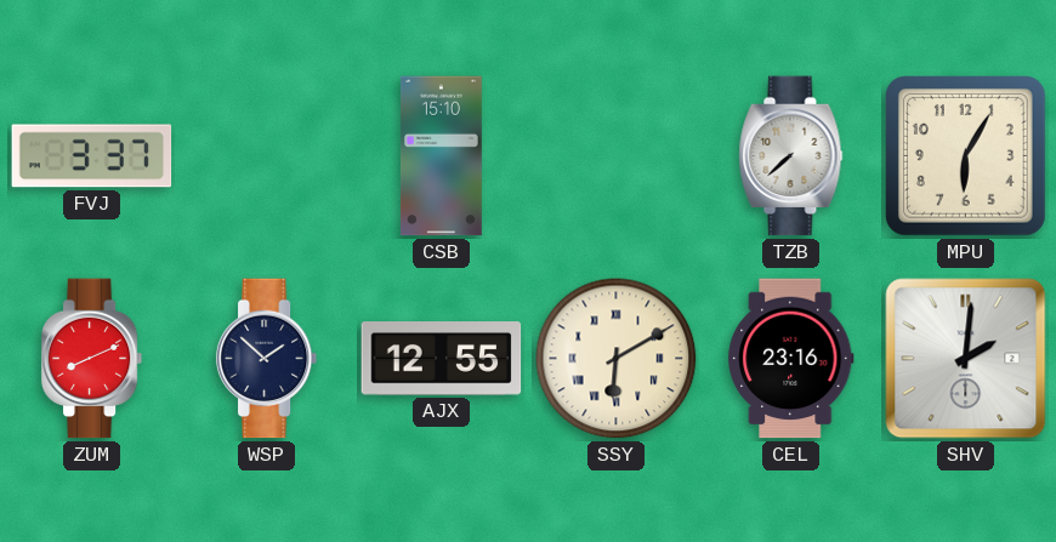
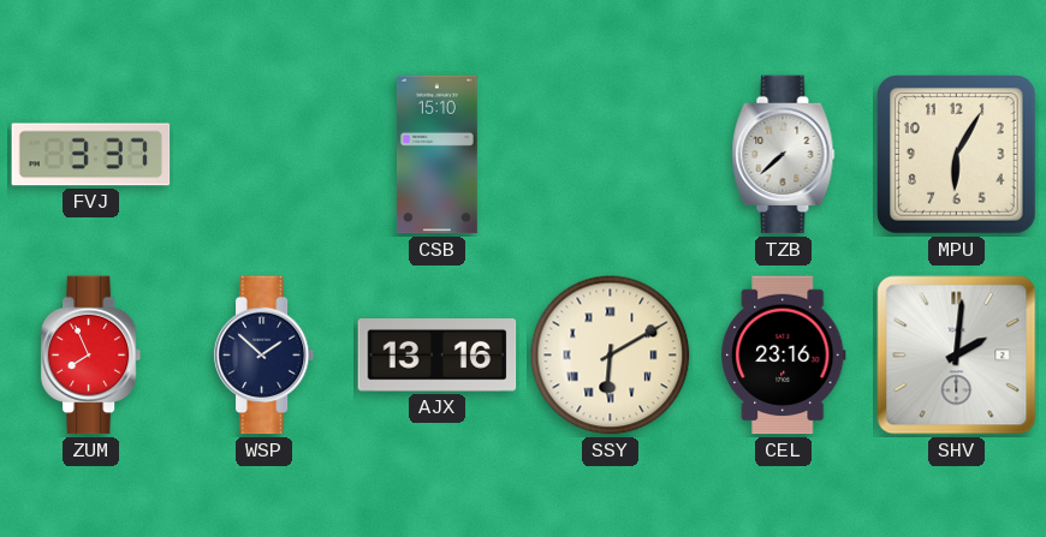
ZUM: 8:11 -> 7:56 (91, 356)
AJX: 12:55 -> 13:16 (438, 356)
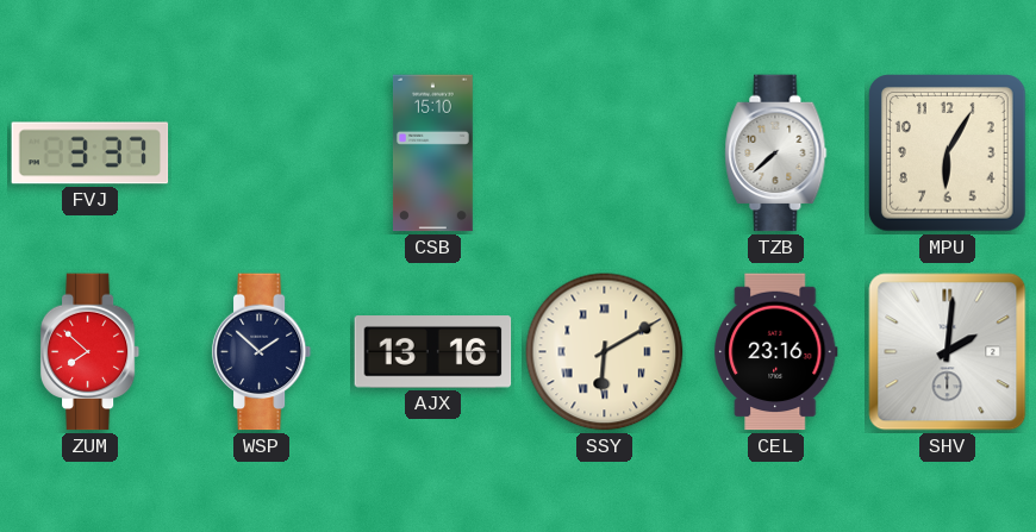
ZUM: 7:56 -> 7:52 (91, 352)
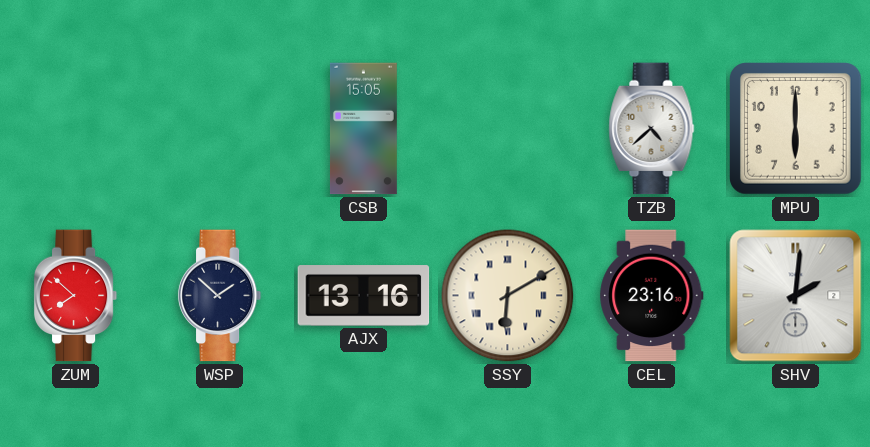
FVJ: 3:37 -> none (91, 154)
CSB: 15:10 -> 15:05 (363, 129)
TZB: 7:38 -> 4:38 (652, 129)
MPU: 6:05 -> 6:00 (796, 129)
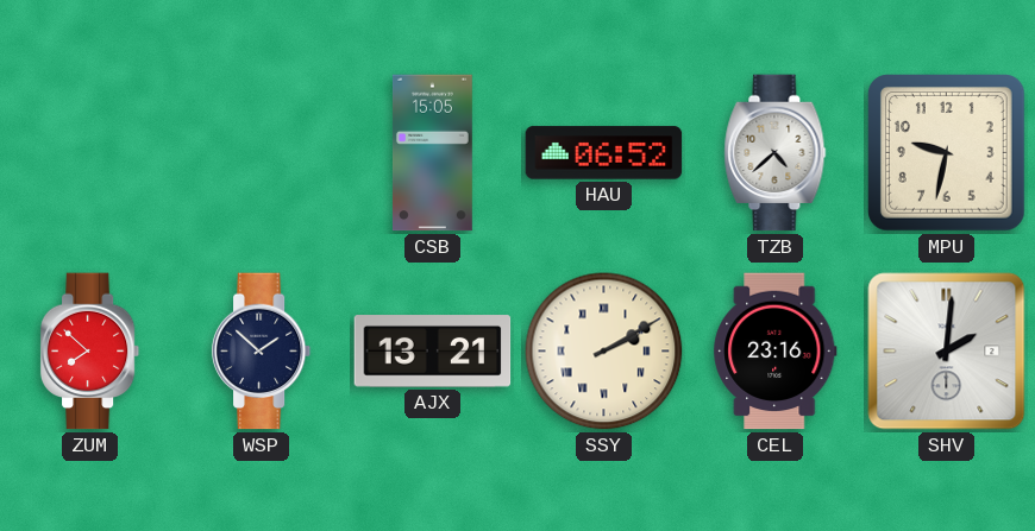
HAU: none -> 06:52 (604, 153)
MPU: 6:00 -> 9:32 (947, 153)
AJX: 13:16 -> 13:21 (433, 352)
SSY: 6:10 -> 2:10 (604, 352)
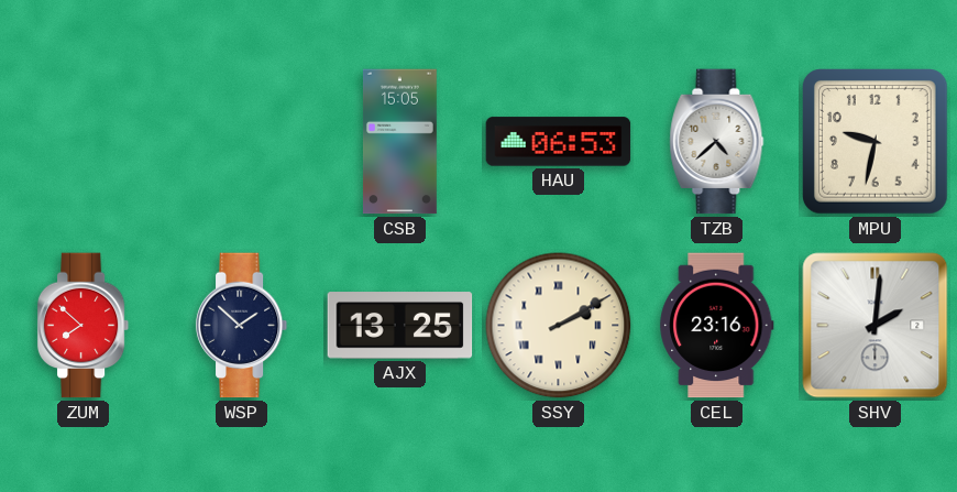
HAU: 06:52 -> 06:53 (559, 142)
AJX: 13:21 -> 13:25 (400, 326)
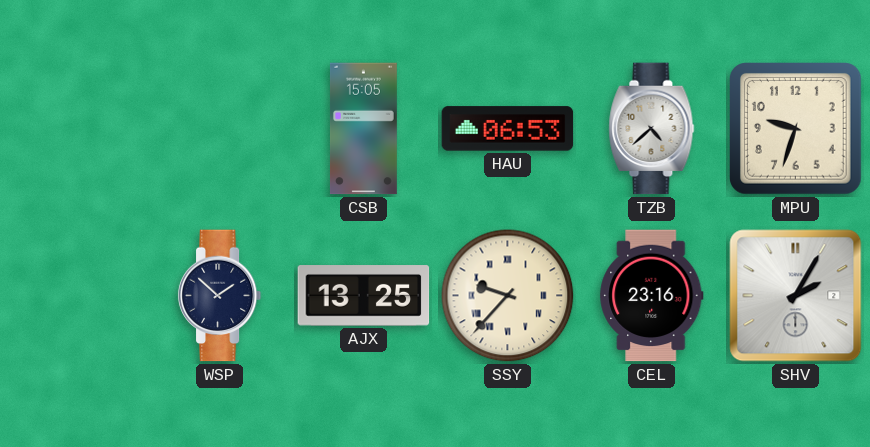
MPU: 9:32 -> 9:33 (796, 129)
ZUM: 7:52 -> none (84, 326)
SSY: 2:10 -> 9:37 (508, 296)
SHV: 2:01 -> 2:05 (796, 296)
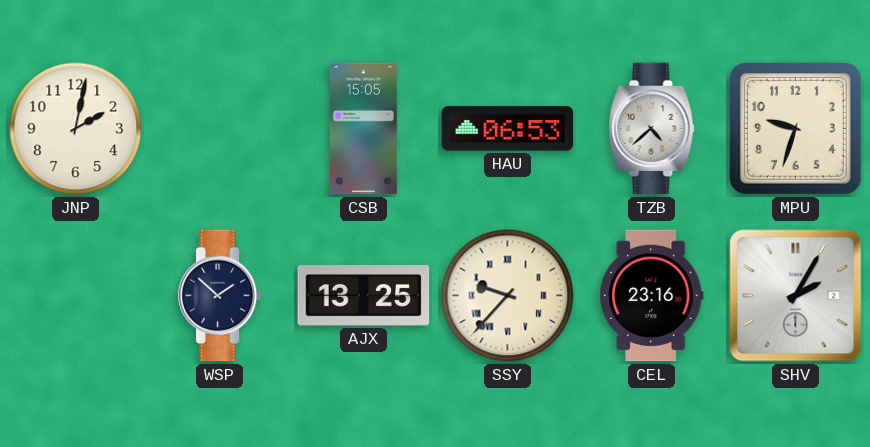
JNP: none -> 2:02 (76, 129)
